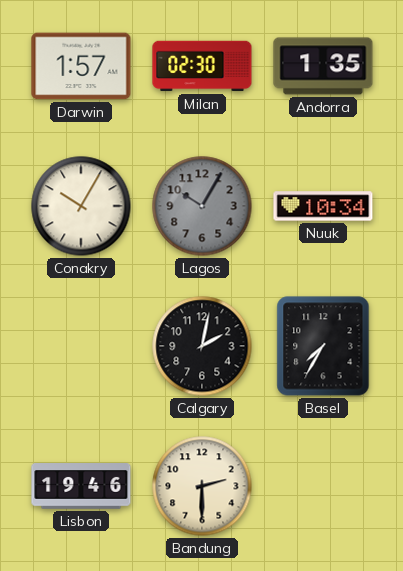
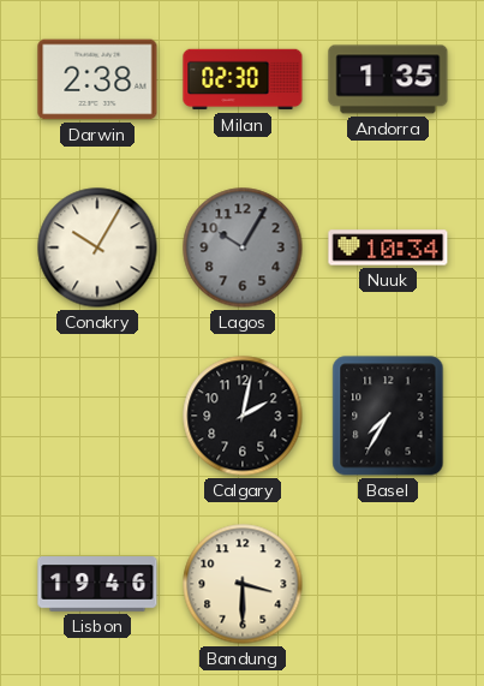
Darwin: 1:57 -> 2:38 (97, 79)
Bandung: 2:30 -> 3:30 (243, 584)
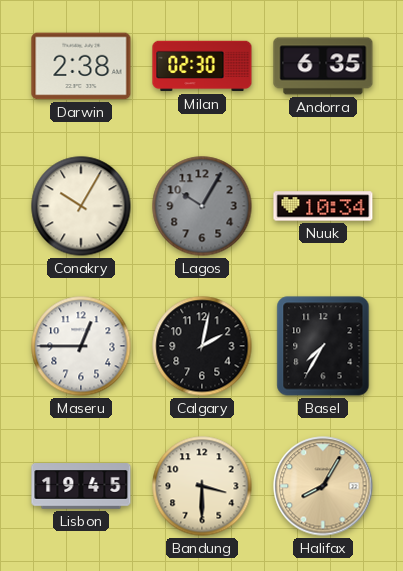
Andorra: 1:35 -> 6:35 (323, 66)
Maseru: none -> 12:45 (81, 346)
Lisbon: 19:46 -> 19:45 (81, 486)
Halifax: none -> 8:05 (323, 486)
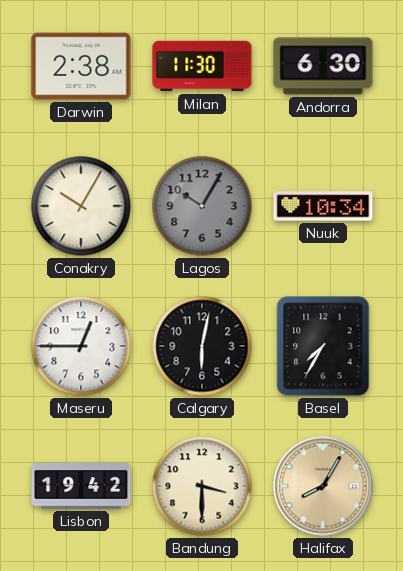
Milan: 02:30 -> 11:30 (202, 66)
Andorra: 6:35 -> 6:30 (323, 66)
Calgary: 2:02 -> 6:02 (202, 346)
Lisbon: 19:45 -> 19:42 (81, 486)
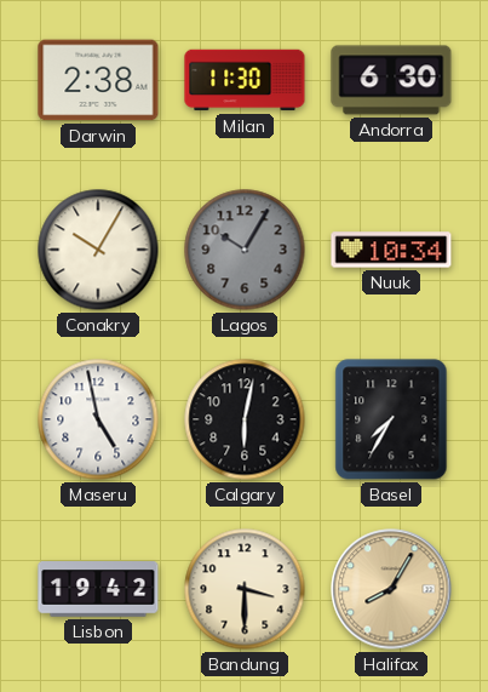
Maseru: 12:45 -> 4:58 (98, 419)
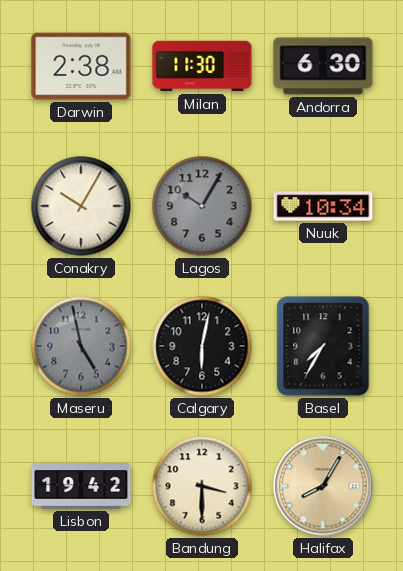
Maseru dial: white -> grey (81, 346)
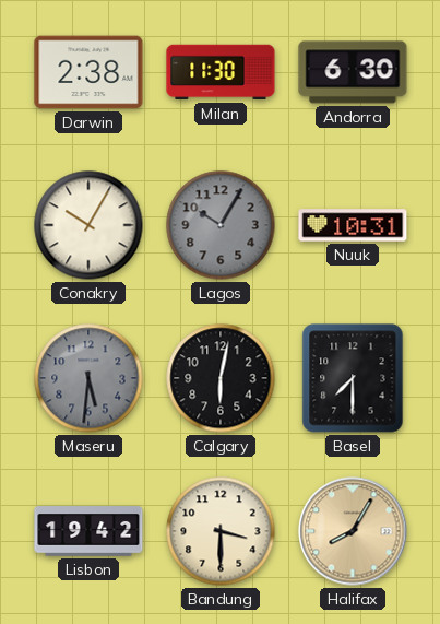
Nuuk: 10:34 -> 10:31 (353, 225)
Maseru: 4:58 -> 5:31 (88, 378)
Basel: 7:35 -> 7:30 (353, 378)
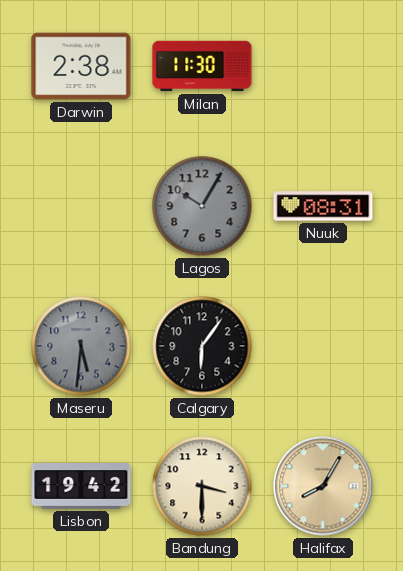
Andorra: 6:30 -> none (353, 72)
Conakry: 10:05 -> none (88, 225)
Nuuk: 10:31 -> 08:31 (323, 206)
Calgary: 6:02 -> 6:06 (202, 346)
Basel: 7:30 -> none (353, 378)
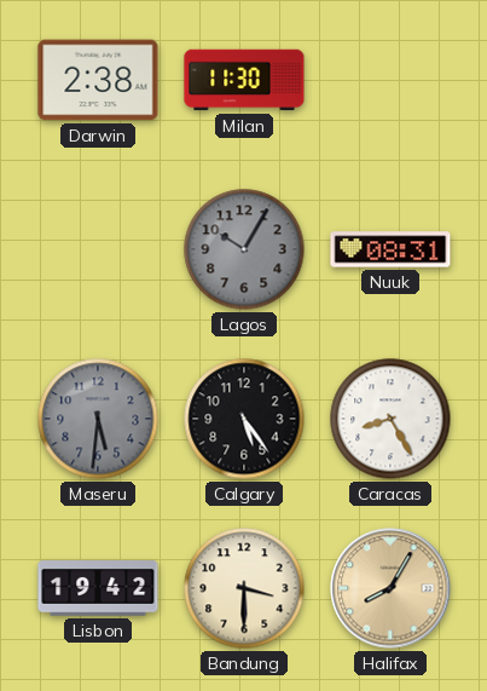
Calgary: 6:06 -> 5:24 (244, 419)
Caracas: none -> 8:25 (390, 419)
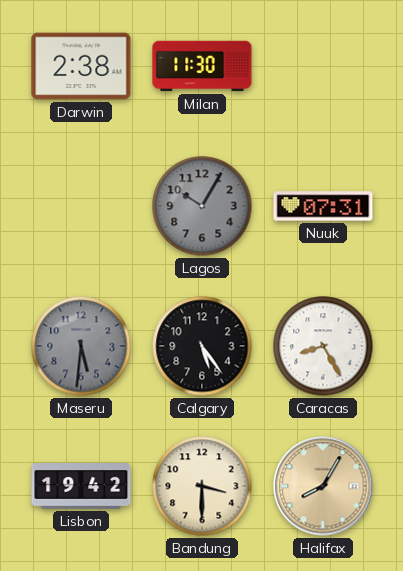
Nuuk: 08:31 -> 07:31 (323, 206)
